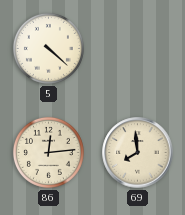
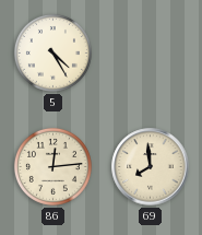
5: 4:22 -> 4:25 (52, 52)
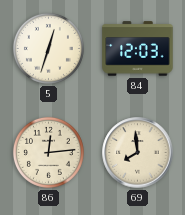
5: 4:25 -> 12:33 (48, 48)
84: none -> 12:03 (138, 49)
